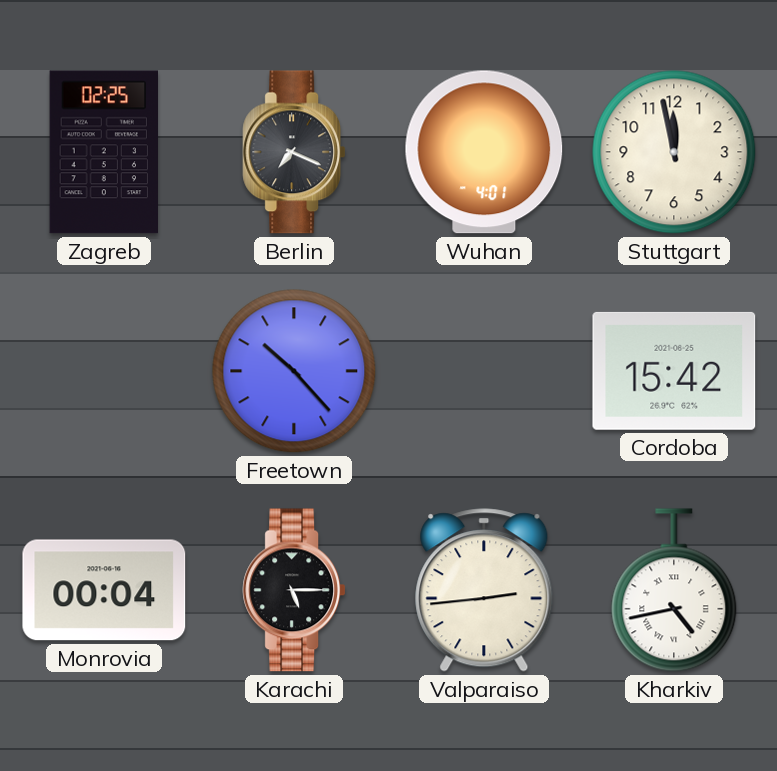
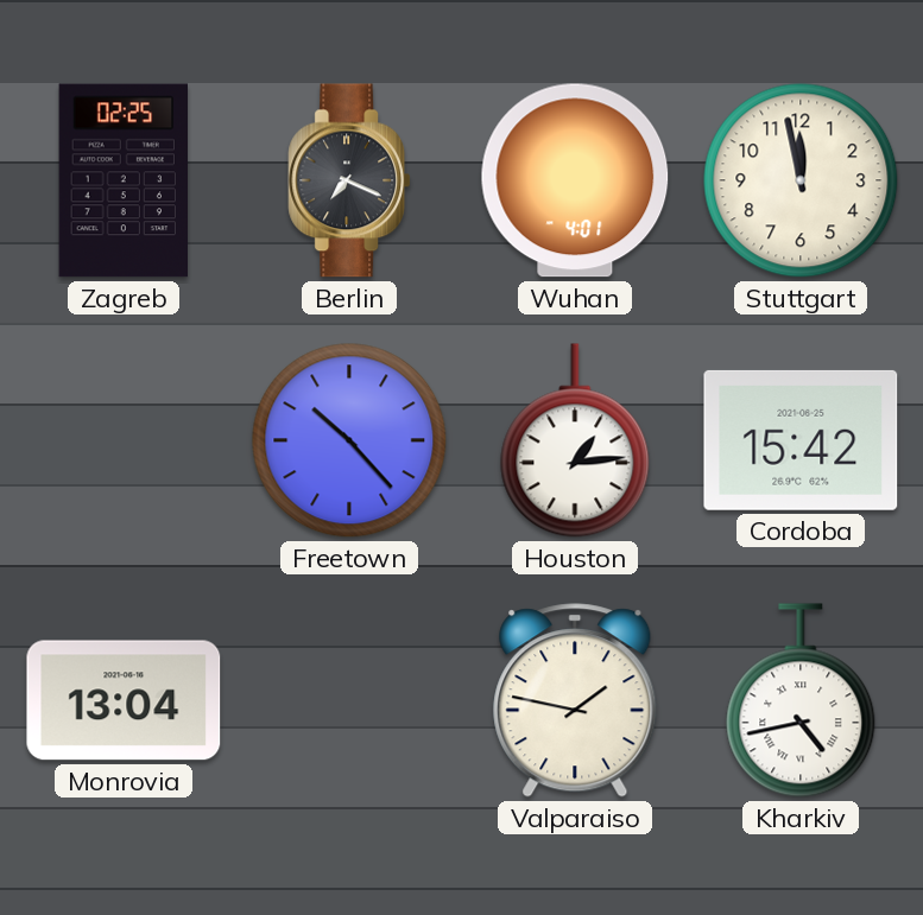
Houston: none -> 1:14 (575, 440)
Monrovia: 00:04 -> 13:04 (124, 700)
Karachi: 5:15 -> none (294, 590)
Valparaiso: 2:44 -> 1:47 (575, 700)
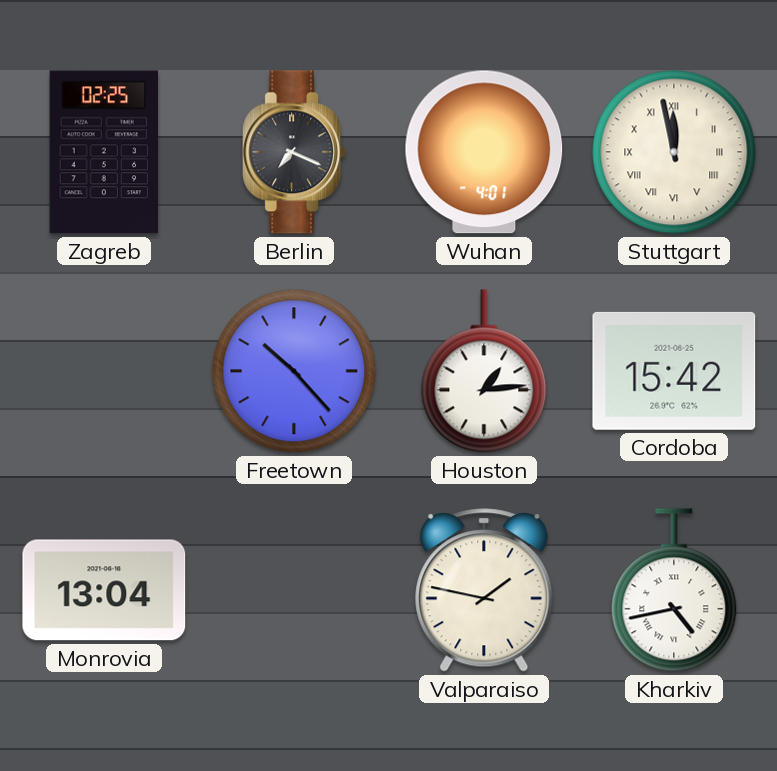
Stuttgart numerals: Arabic -> Roman (674, 152)
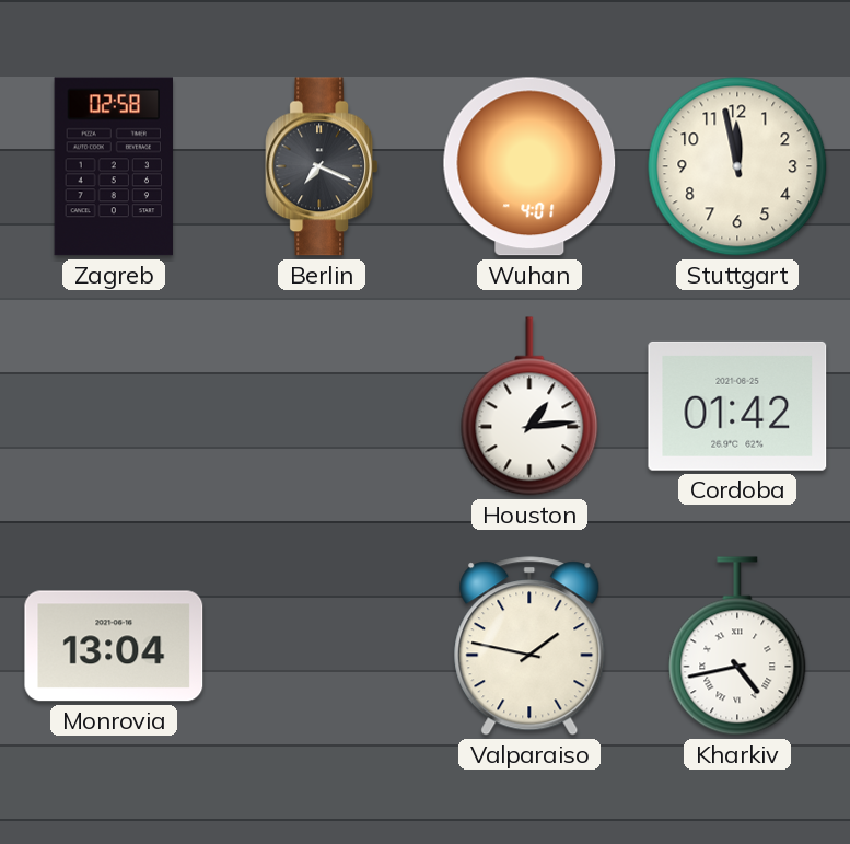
Zagreb: 02:25 -> 02:58 (113, 166)
Stuttgart numerals: Roman -> Arabic (737, 166)
Freetown: 10:23 -> none (294, 371)
Cordoba: 15:42 -> 01:42 (737, 406)
